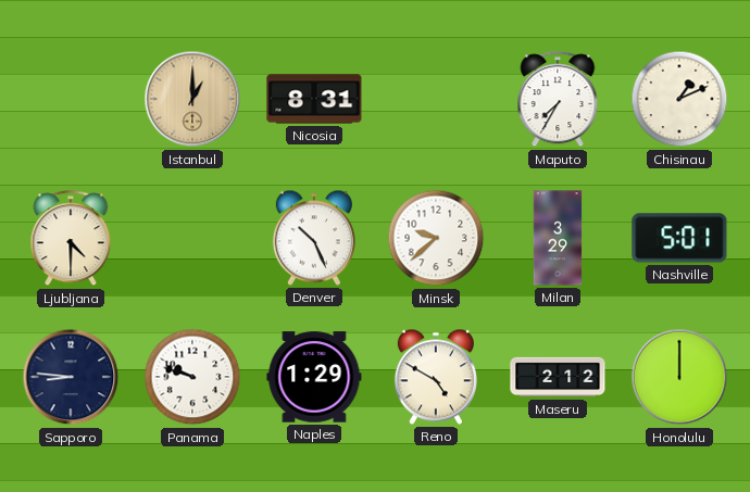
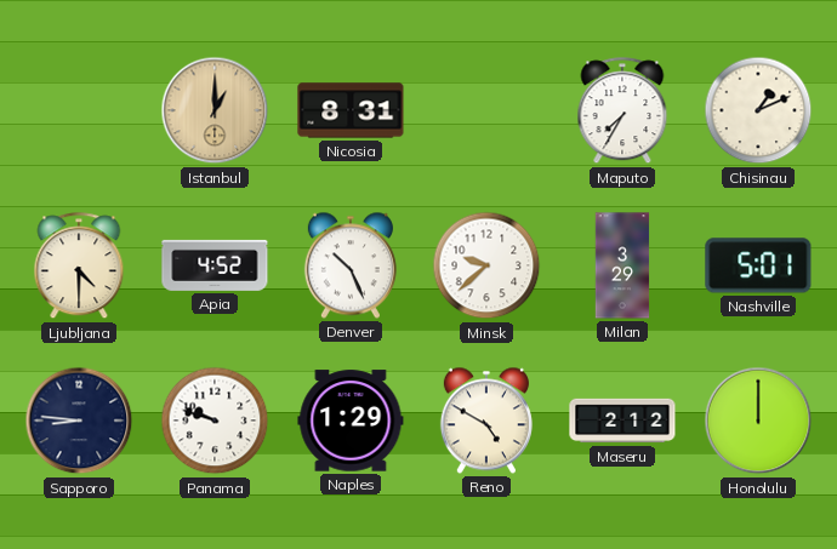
Apia: none -> 4:52 (215, 265)
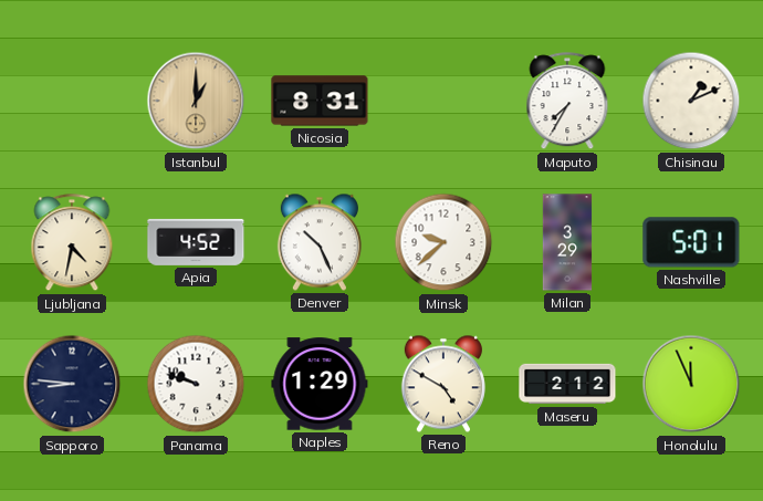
Ljubljana: 4:30 -> 4:32 (72, 243)
Honolulu: 12:00 -> 11:56 (691, 384)
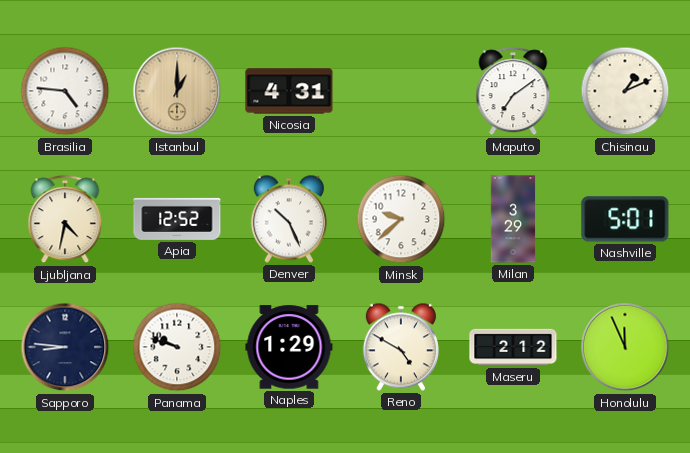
Brasilia: none -> 4:46 (65, 91)
Nicosia: 8:31 -> 4:31 (289, 91)
Maputo: 7:35 -> 7:09 (513, 92)
Apia: 4:52 -> 12:52 (177, 219)
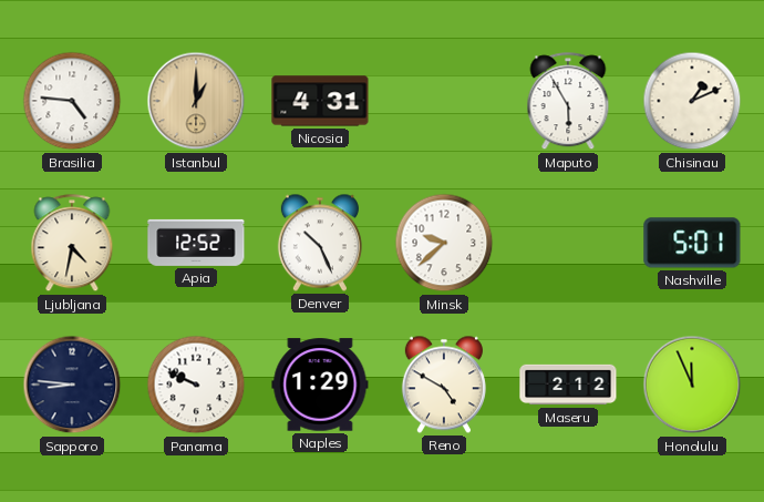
Maputo: 7:09 -> 5:55 (568, 102)
Milan: 3:29 -> none (513, 219)
Panama: 9:48 -> 9:49 (196, 385)
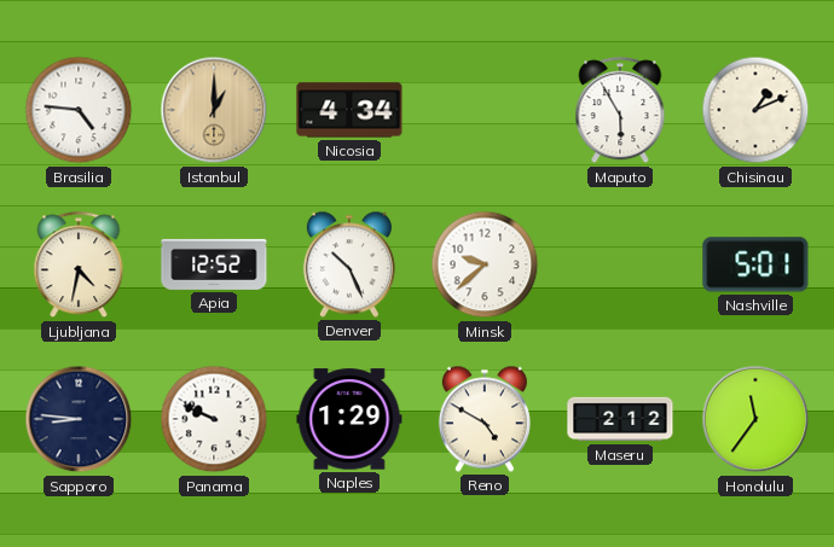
Nicosia: 4:31 -> 4:34 (349, 110)
Honolulu: 11:56 -> 11:36 (755, 419)
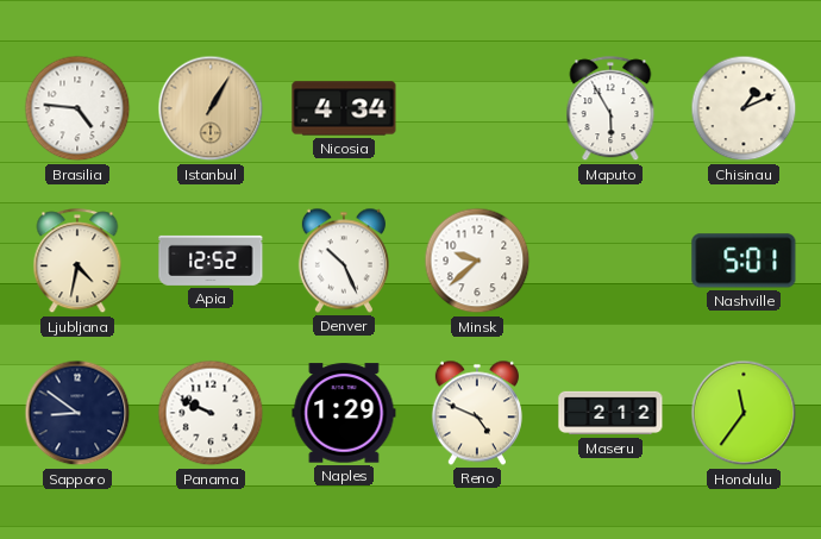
Istanbul: 1:00 -> 1:05 (211, 108)
Sapporo: 8:46 -> 8:51 (77, 413)
Reno: 4:50 -> 4:49 (477, 413)
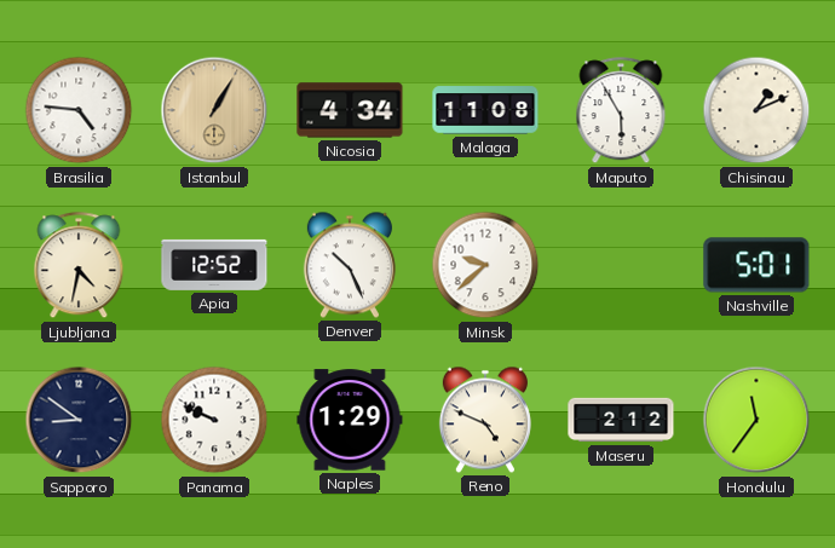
Malaga: none -> 11:08 (485, 110)
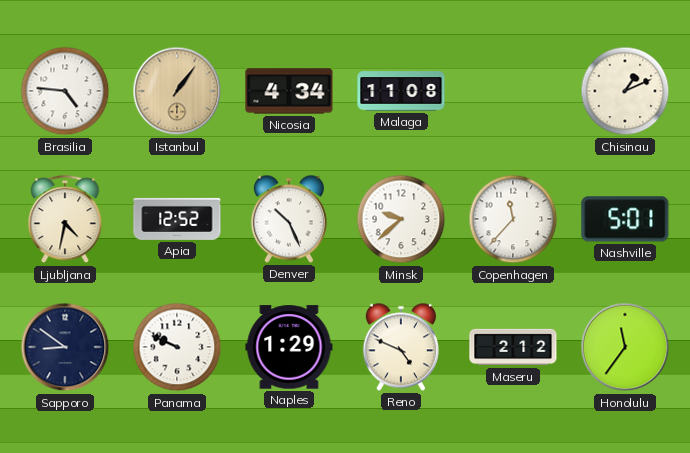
Istanbul: 1:05 -> 1:06 (177, 91)
Maputo: 5:55 -> none (621, 111)
Copenhagen: none -> 11:37 (513, 219)
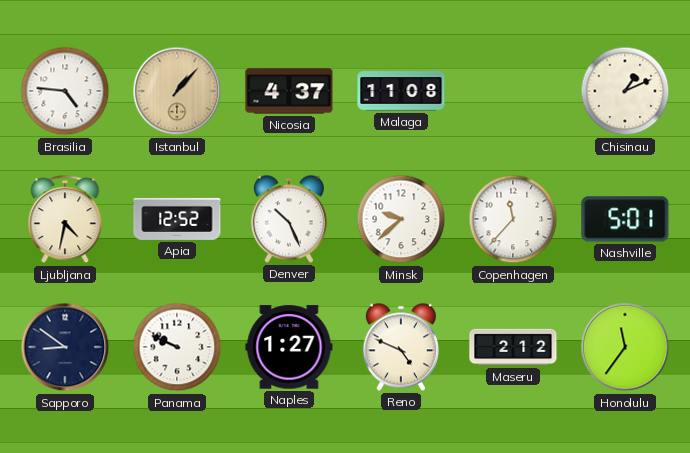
Istanbul: 1:06 -> 1:07 (177, 91)
Nicosia: 4:34 -> 4:37 (289, 91)
Naples: 1:29 -> 1:27 (289, 347)
